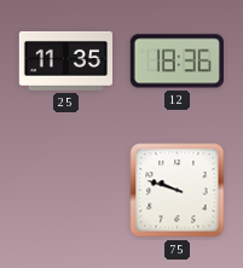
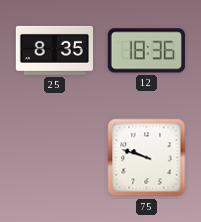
25: 11:35 -> 8:35 (54, 50)
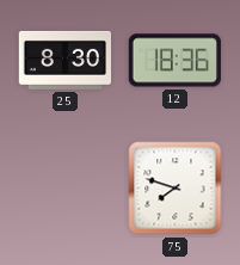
25: 8:35 -> 8:30 (64, 60)
75: 9:48 -> 7:48 (176, 189)
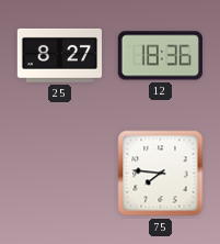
25: 8:30 -> 8:27 (59, 55)
75: 7:48 -> 7:46 (161, 174)
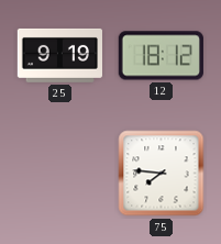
25: 8:27 -> 9:19 (59, 55)
12: 18:36 -> 18:12 (161, 56)
